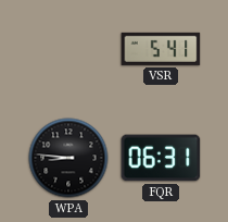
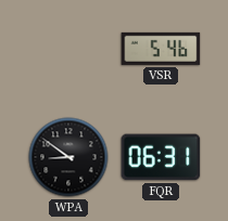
VSR: 5:41 -> 5:46 (161, 49)
WPA: 8:46 -> 8:51 (68, 157)
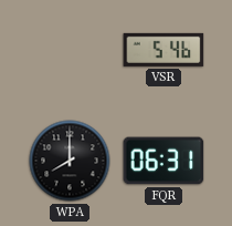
WPA: 8:51 -> 8:00 (70, 161)
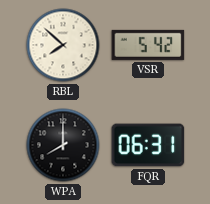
RBL: none -> 7:52 (63, 45)
VSR: 5:46 -> 5:42 (148, 45)
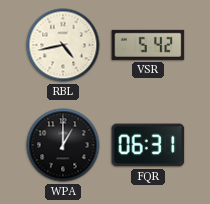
RBL: 7:52 -> 4:43 (63, 45)
WPA: 8:00 -> 1:00 (63, 145)
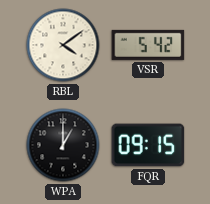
RBL: 4:43 -> 4:09 (63, 45)
FQR: 06:31 -> 09:15 (148, 145)
